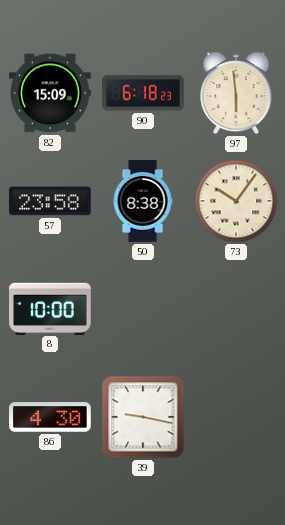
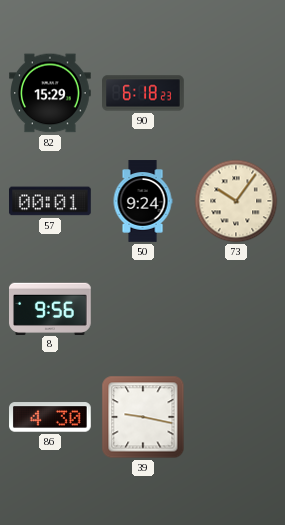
82: 15:09 -> 15:29 (51, 93)
97: 5:59 -> none (236, 93)
57: 23:58 -> 00:01 (51, 201)
50: 8:38 -> 9:24 (143, 201)
8: 10:00 -> 9:56 (51, 308)
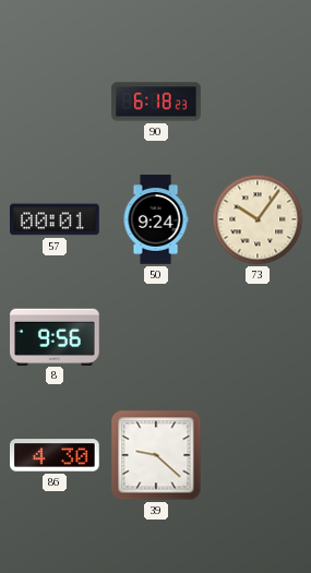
82: 15:29 -> none (51, 93)
39: 9:17 -> 9:22 (156, 455)
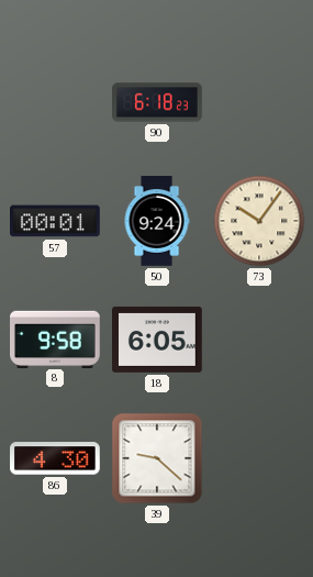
8: 9:56 -> 9:58 (56, 339)
18: none -> 6:05 (158, 340)
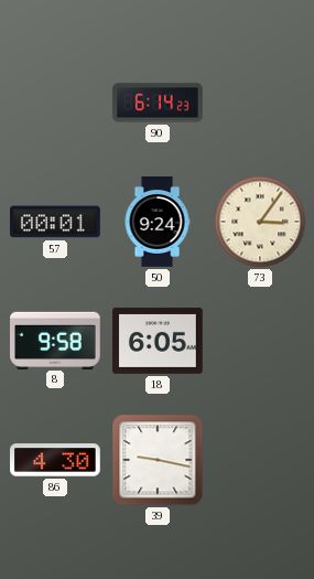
90: 6:18 -> 6:14 (158, 103)
73: 10:06 -> 3:06 (260, 222)
39: 9:22 -> 9:17 (158, 460)
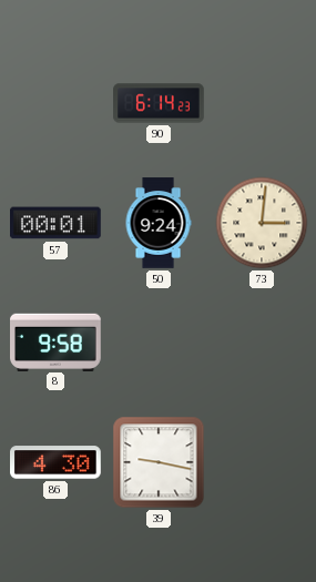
73: 3:06 -> 3:01 (262, 223)
18: 6:05 -> none (159, 341)
